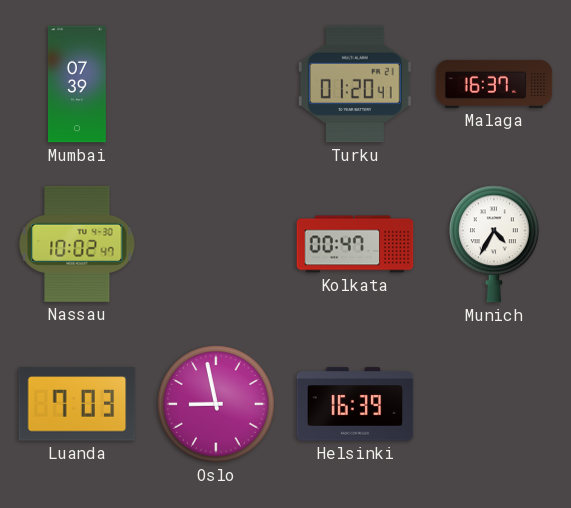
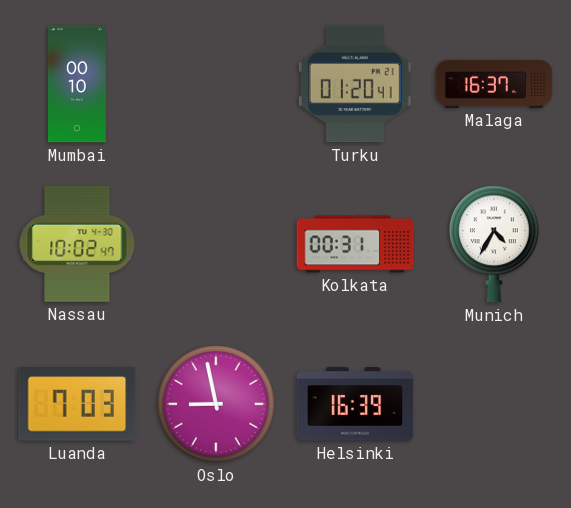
Mumbai: 07:39 -> 00:10 (77, 84)
Kolkata: 00:47 -> 00:31 (355, 244)
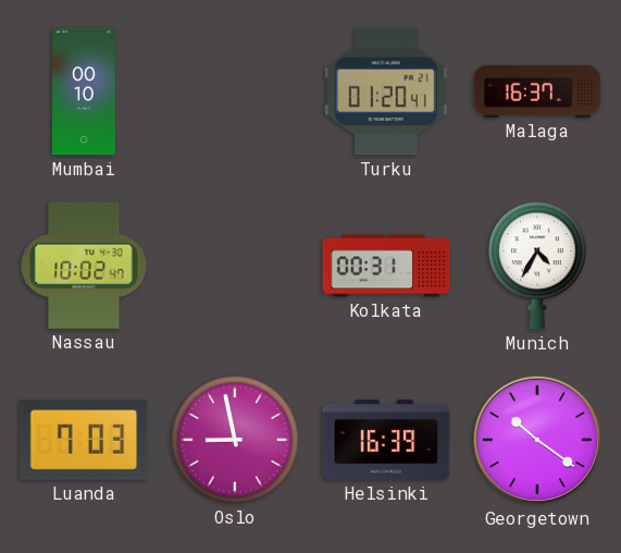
Georgetown: none -> 10:21 (537, 440)
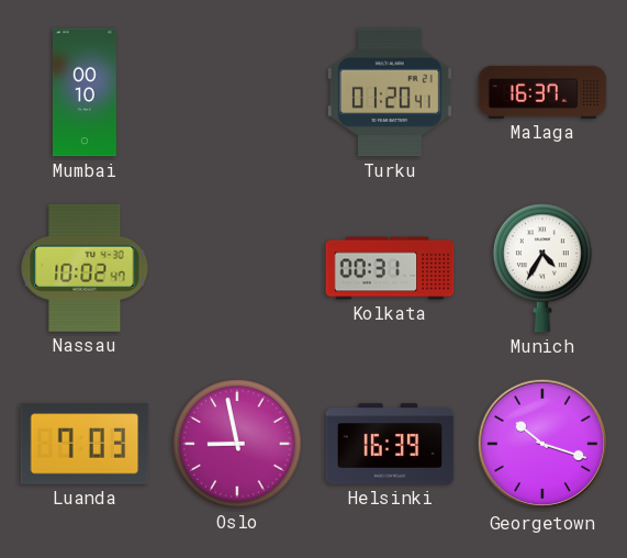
Georgetown: 10:21 -> 10:18 (542, 444)
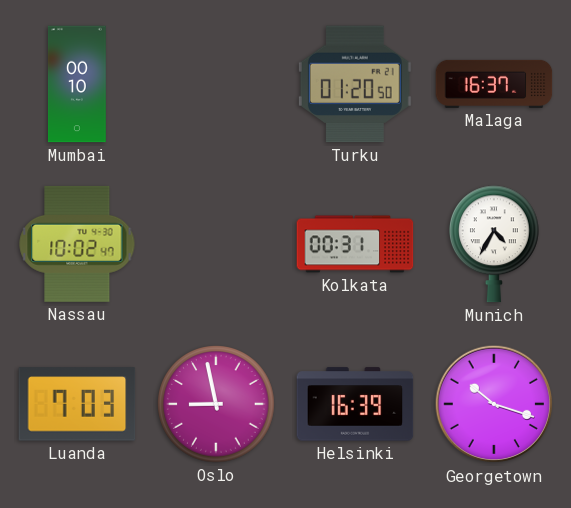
Turku: 01:20:41 -> 01:20:50 (355, 84)
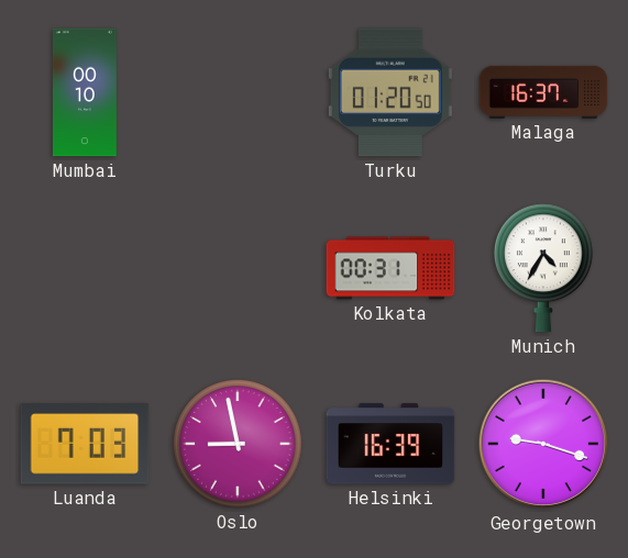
Nassau: 10:02 -> none (77, 244)
Georgetown: 10:18 -> 9:18 (543, 444)
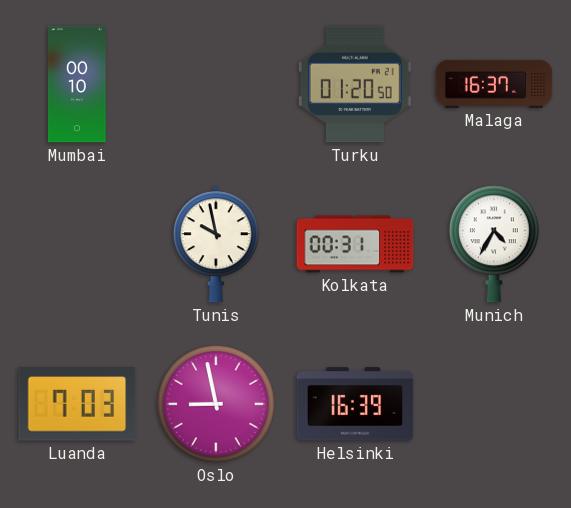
Tunis: none -> 9:58 (216, 244)
Georgetown: 9:18 -> none (543, 444)
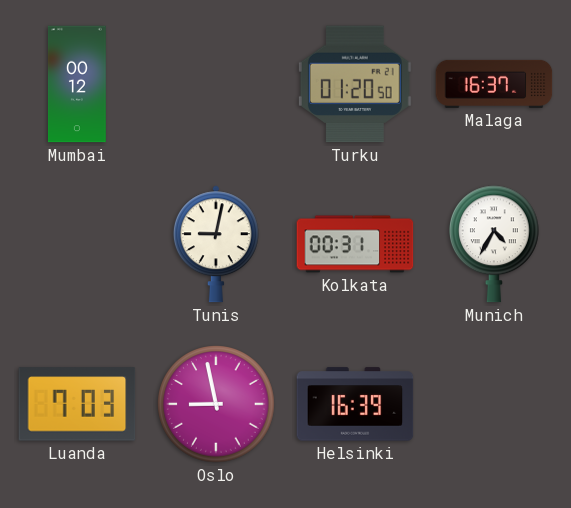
Mumbai: 00:10 -> 00:12 (77, 84)
Tunis: 9:58 -> 9:02 (216, 244)
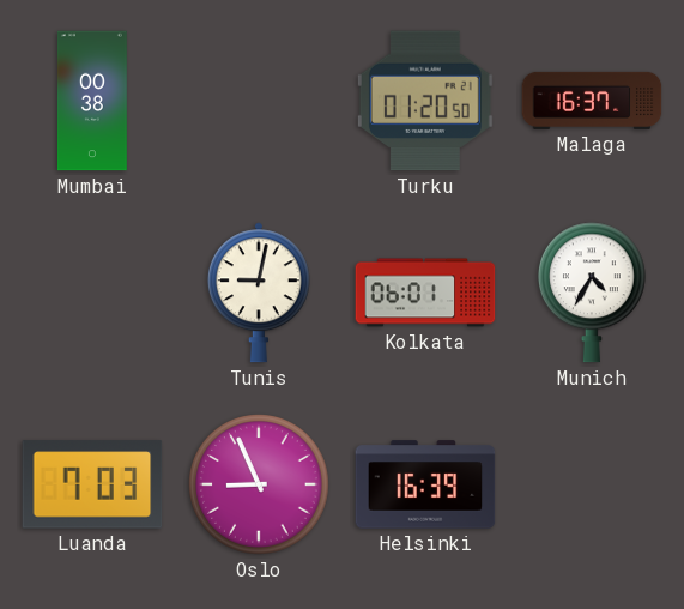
Mumbai: 00:12 -> 00:38 (92, 101)
Kolkata: 00:31 -> 06:01 (425, 293)
Oslo: 8:58 -> 8:56 (259, 484)
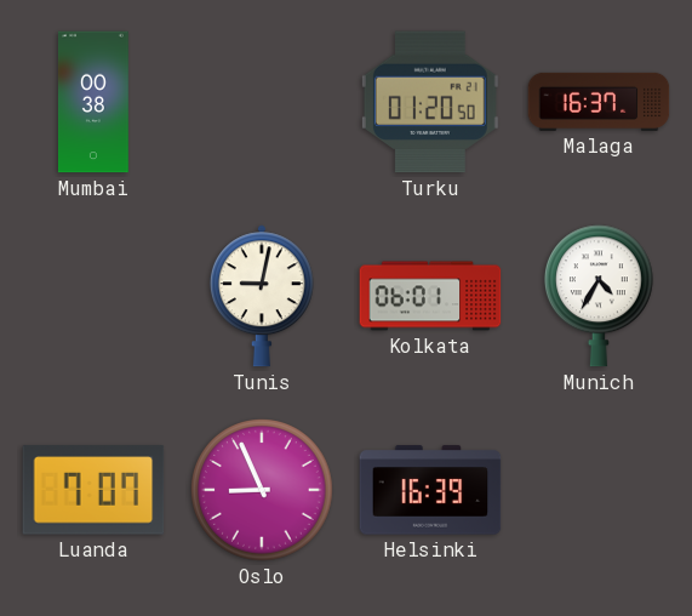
Luanda: 7:03 -> 7:07 (93, 490)
